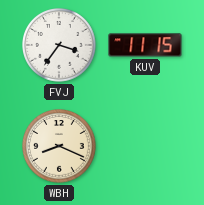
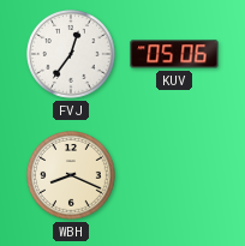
FVJ: 3:36 -> 12:36 (72, 55)
KUV: 11:15 -> 05:06 (174, 54)
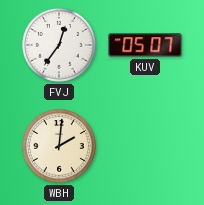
KUV: 05:06 -> 05:07 (145, 45)
WBH: 8:19 -> 2:01 (60, 147)
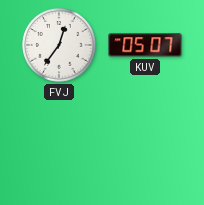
WBH: 2:01 -> none (60, 147)
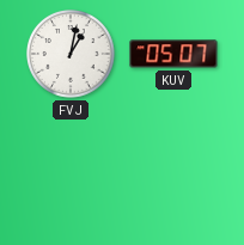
FVJ: 12:36 -> 1:02 (72, 55)
